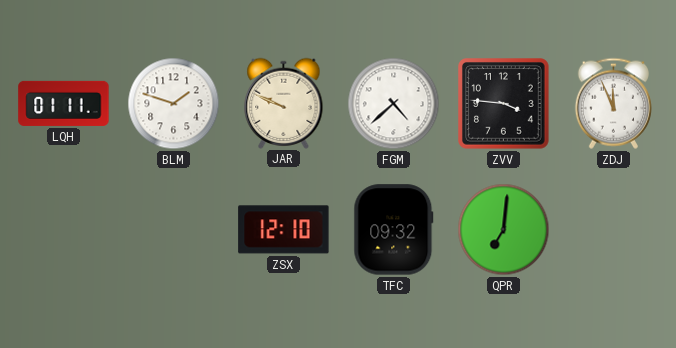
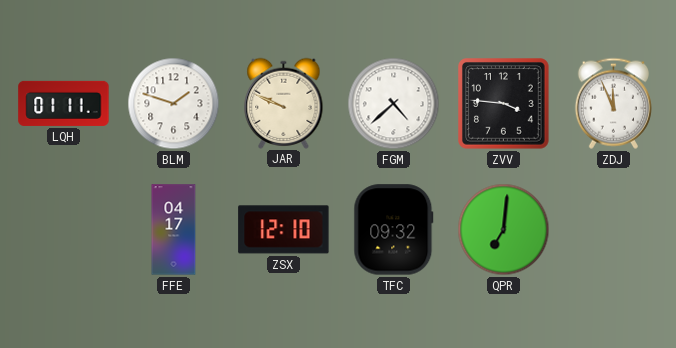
FFE: none -> 04:17 (174, 230)
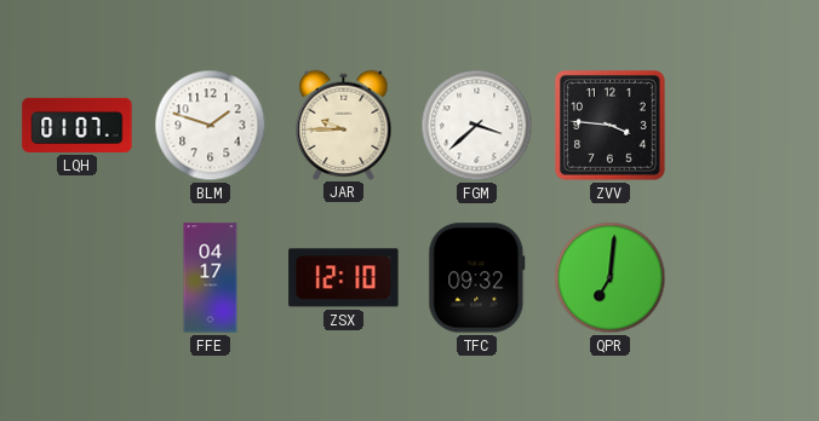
LQH: 01:11 -> 01:07 (78, 125)
JAR: 9:49 -> 9:45 (344, 125)
FGM: 4:38 -> 3:38 (477, 126)
ZDJ: 11:56 -> none (613, 103)
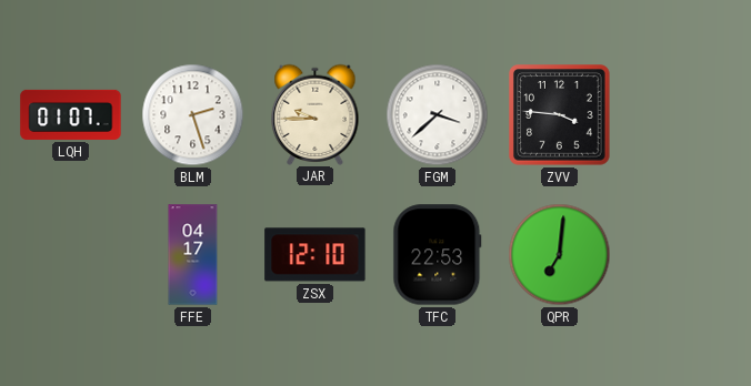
BLM: 1:48 -> 2:27 (193, 115)
TFC: 09:32 -> 22:53 (438, 255)
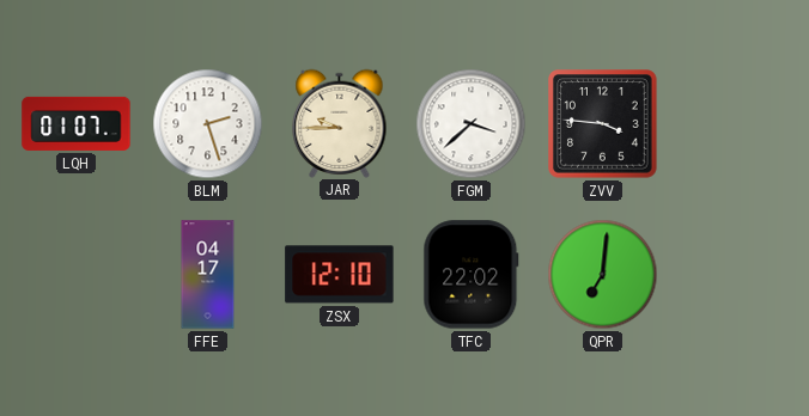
TFC: 22:53 -> 22:02 (472, 275)
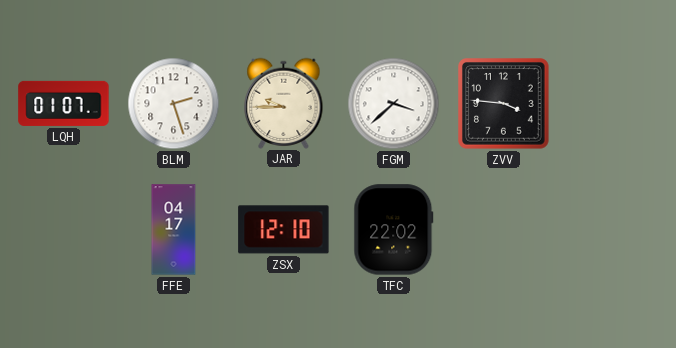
QPR: 7:01 -> none (603, 275)
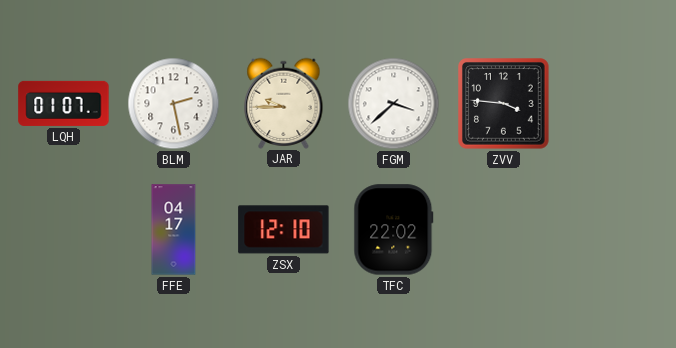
BLM: 2:27 -> 2:28 (174, 104)
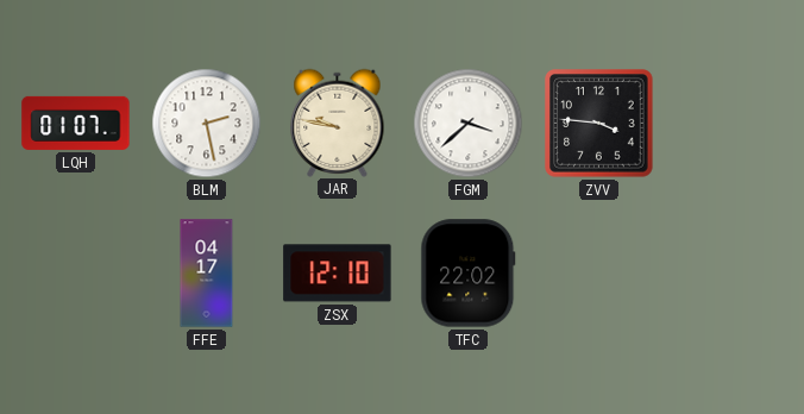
JAR: 9:45 -> 9:47 (338, 123)
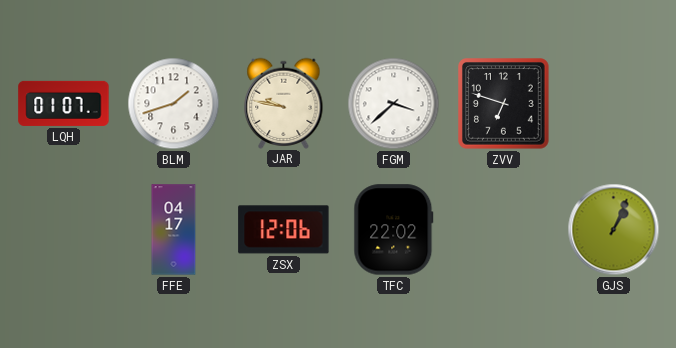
BLM: 2:28 -> 1:42 (174, 104)
ZVV: 3:46 -> 6:48 (504, 104)
ZSX: 12:10 -> 12:06 (284, 230)
GJS: none -> 1:04 (614, 230)
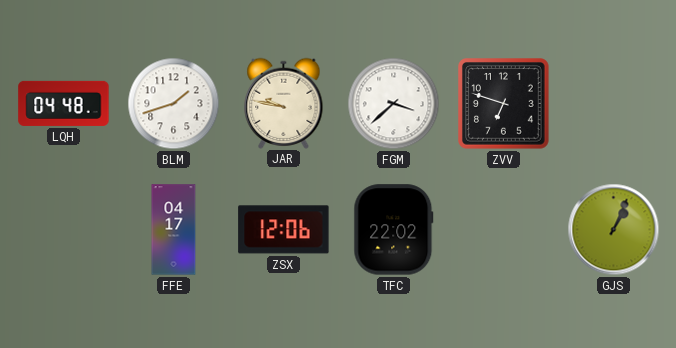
LQH: 01:07 -> 04:48 (64, 103)
